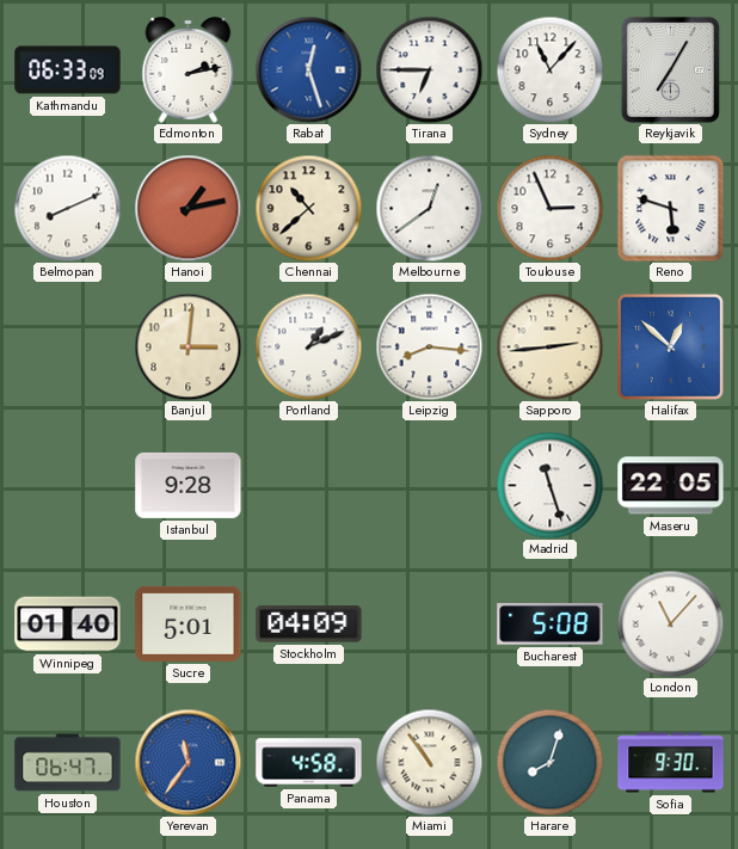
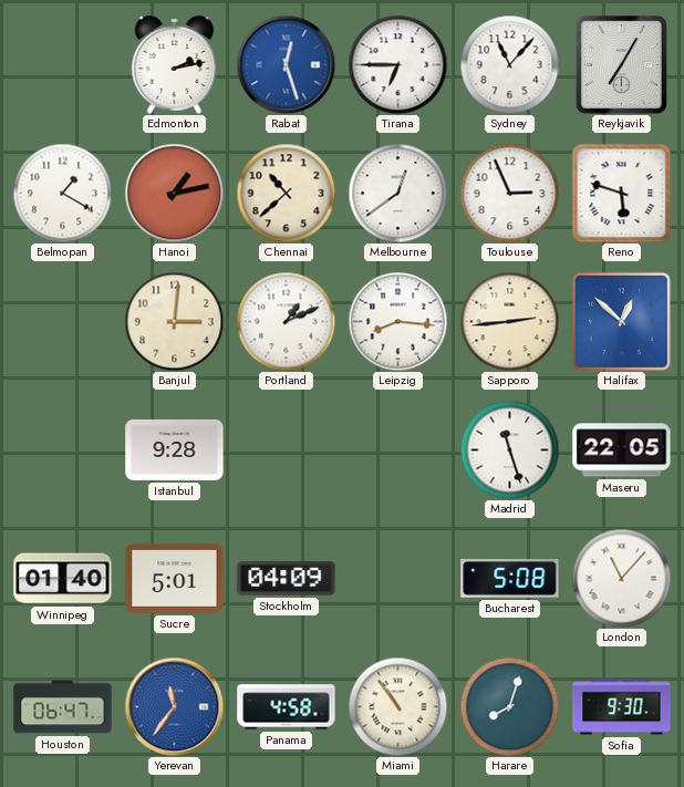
Kathmandu: 06:33 -> none (68, 70)
Belmopan: 8:11 -> 1:20 (62, 193)
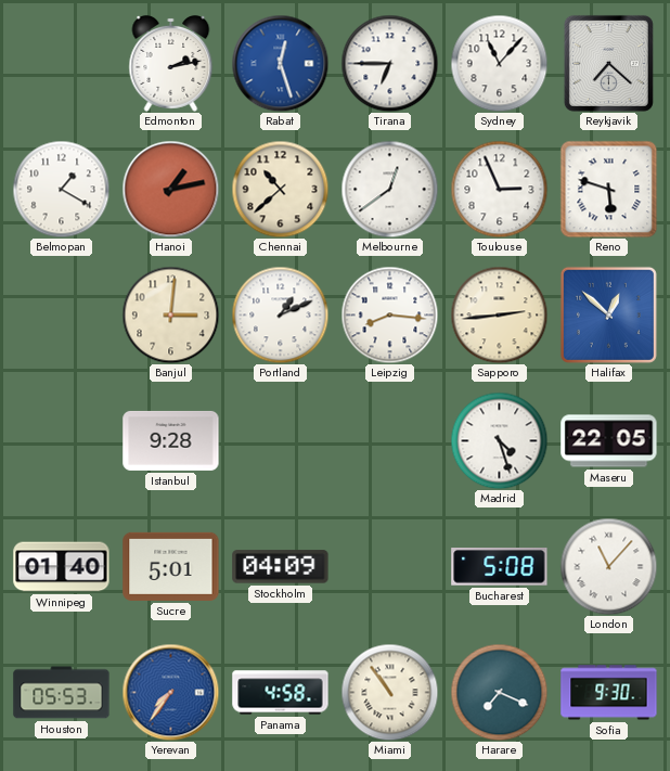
Reykjavik: 7:05 -> 7:22 (608, 63)
Madrid: 11:27 -> 4:27 (499, 440)
Houston: 06:47 -> 05:53 (62, 693)
Yerevan: 11:36 -> 7:36 (170, 692)
Harare: 8:03 -> 7:19 (499, 692)
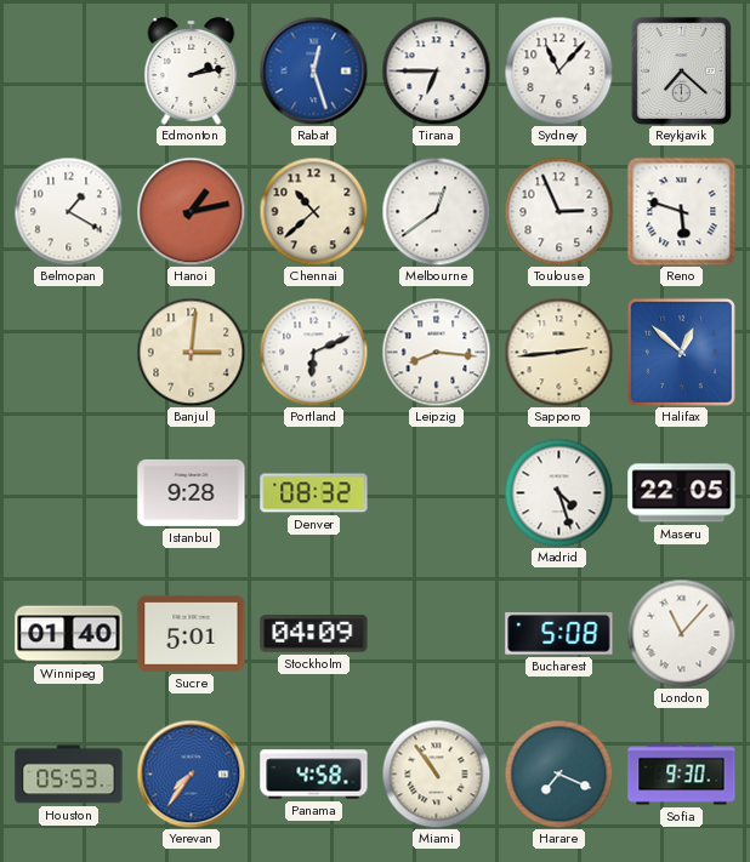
Portland: 1:11 -> 6:11 (313, 352)
Denver: none -> 08:32 (314, 493)
